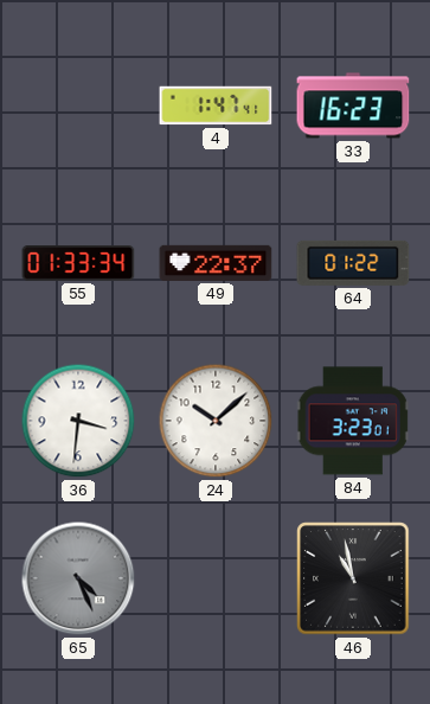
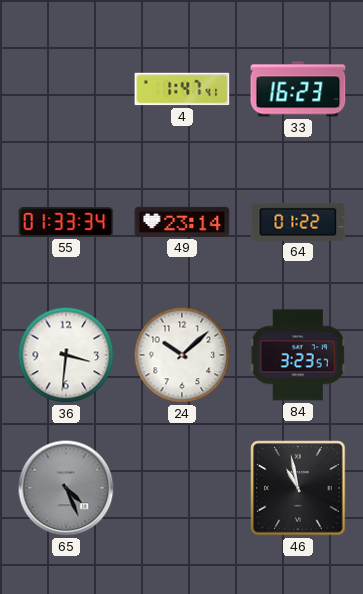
49: 22:37 -> 23:14 (182, 222)
84: 3:23:01 -> 3:23:57 (298, 355)
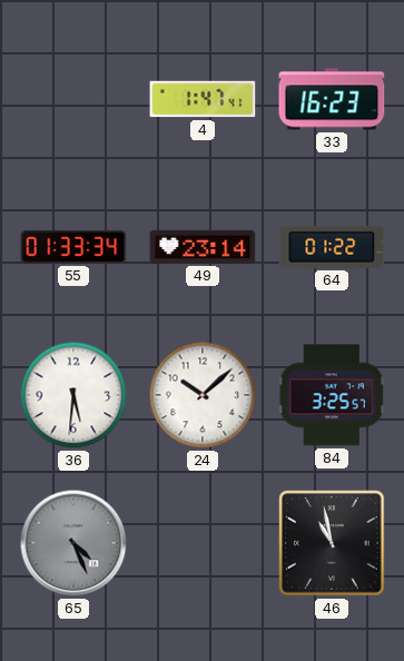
36: 3:31 -> 5:31 (73, 395)
84: 3:23 -> 3:25 (332, 395)
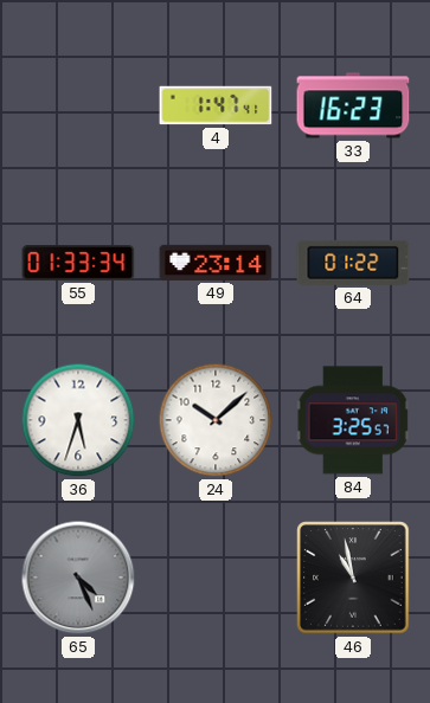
36: 5:31 -> 5:33 (78, 420)
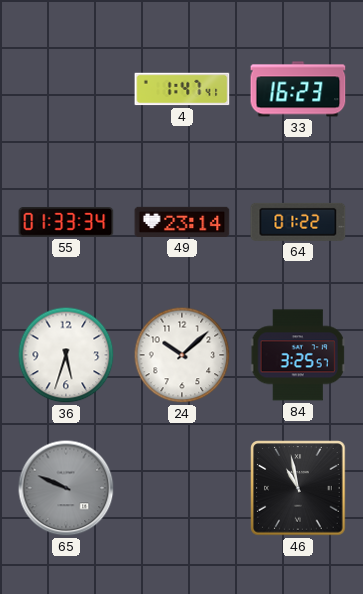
65: 4:26 -> 9:49 (66, 488)
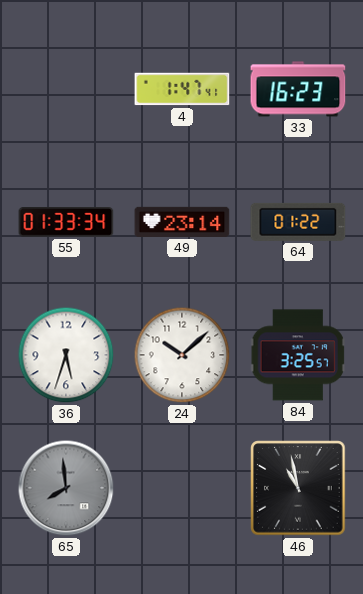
65: 9:49 -> 7:59 (66, 488)
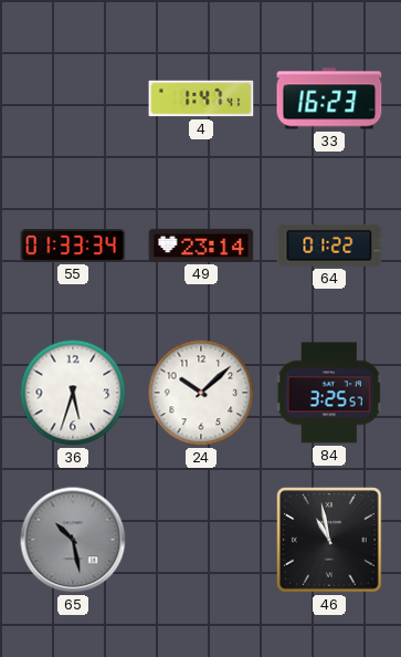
65: 7:59 -> 10:28 (73, 540)
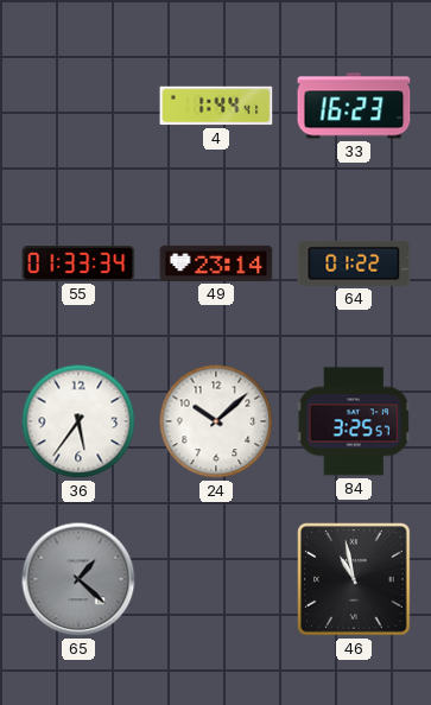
4: 1:47 -> 1:44 (216, 106)
36: 5:33 -> 5:36 (78, 421)
65: 10:28 -> 1:22 (78, 579)
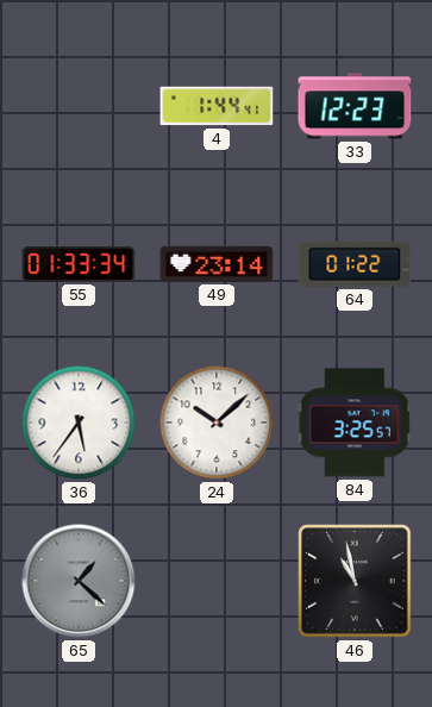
33: 16:23 -> 12:23 (355, 106)
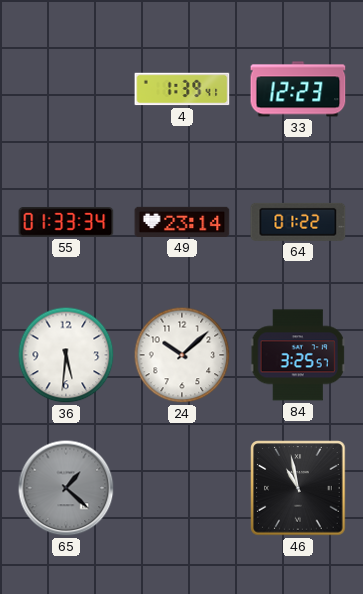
4: 1:44 -> 1:39 (182, 89)
36: 5:36 -> 5:31 (66, 355)
